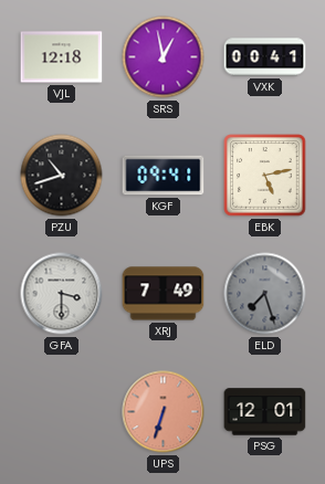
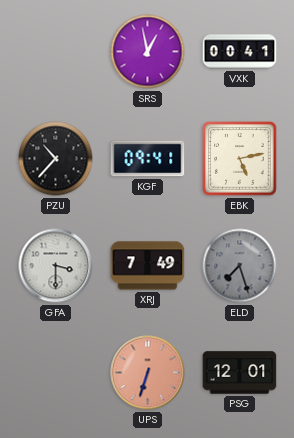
VJL: 12:18 -> none (62, 57)
PZU: 10:42 -> 10:37 (56, 159)
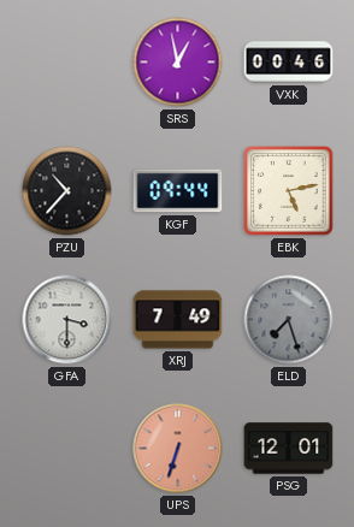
VXK: 00:41 -> 00:46 (289, 63)
KGF: 09:41 -> 09:44 (178, 191)
